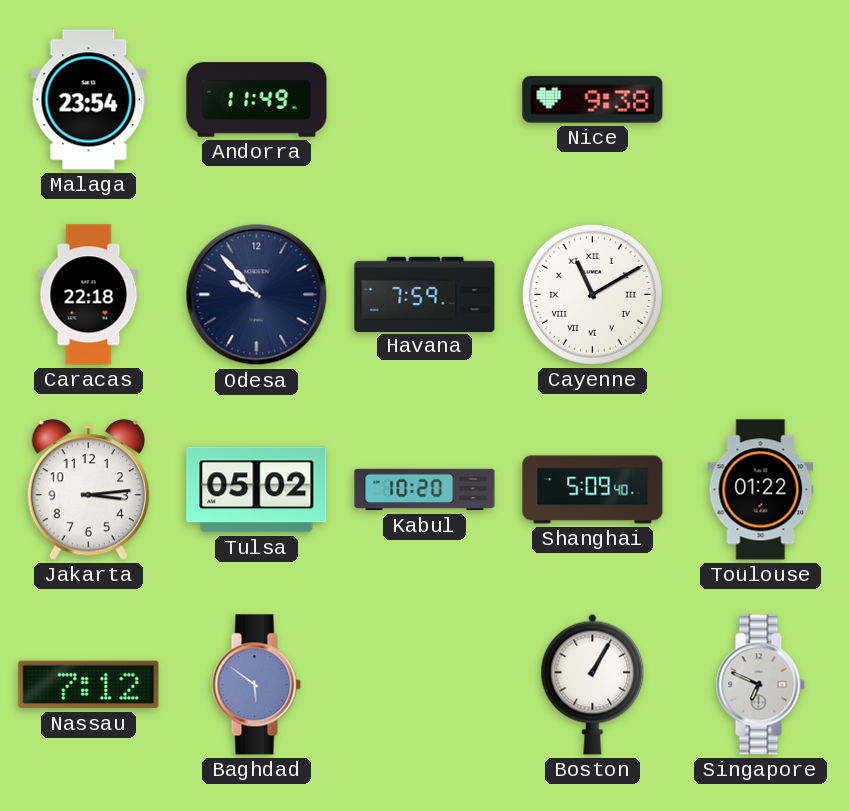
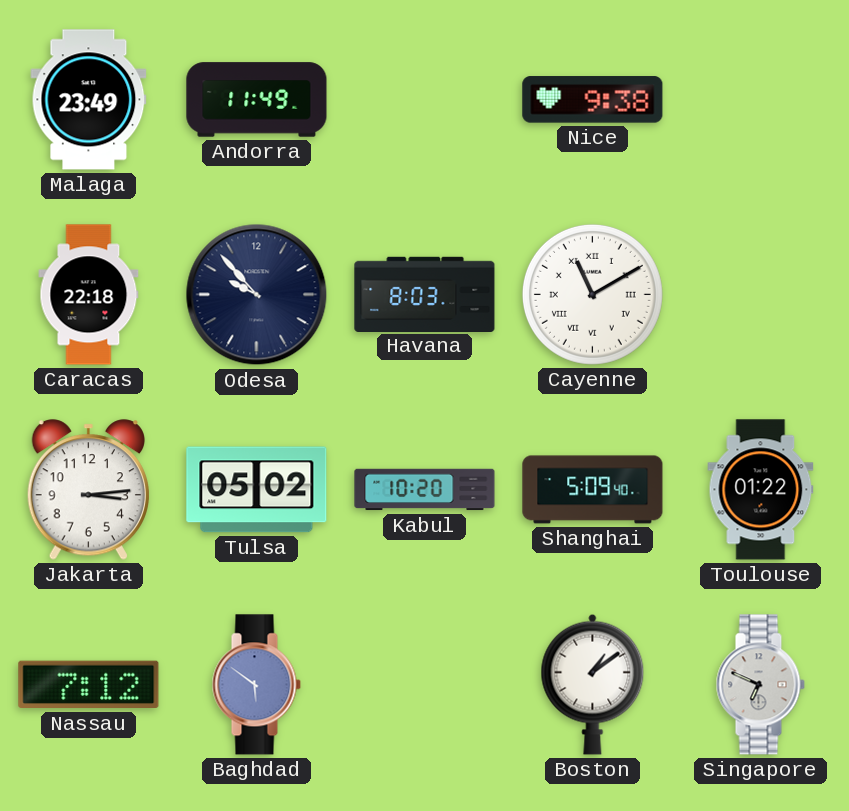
Malaga: 23:54 -> 23:49 (89, 100)
Havana: 7:59 -> 8:03 (425, 294)
Boston: 1:05 -> 1:09 (593, 684)
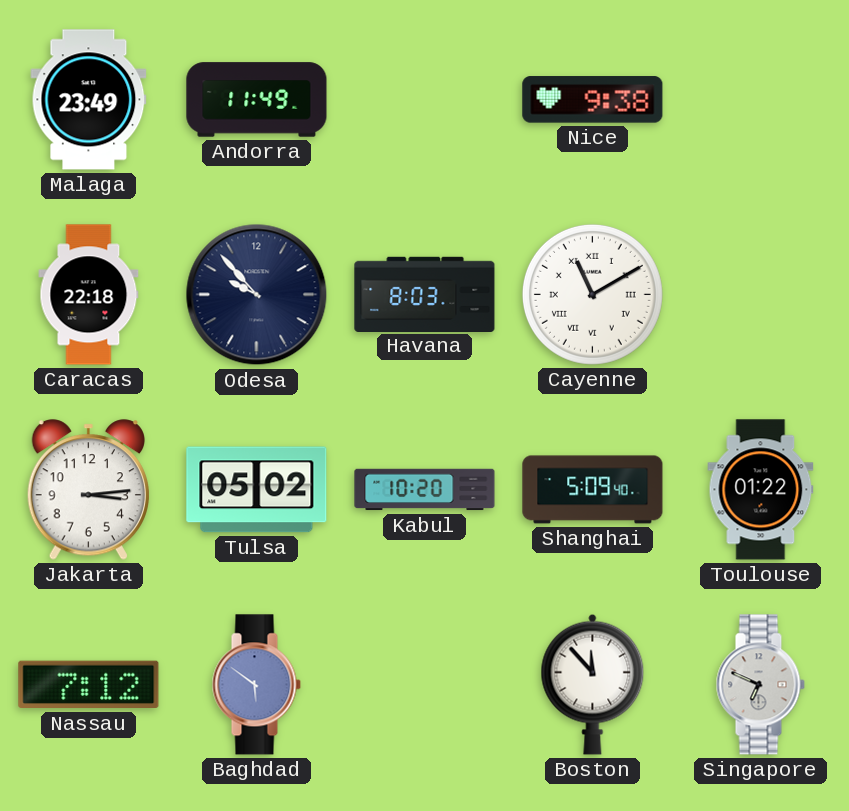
Boston: 1:09 -> 11:53 (593, 684)
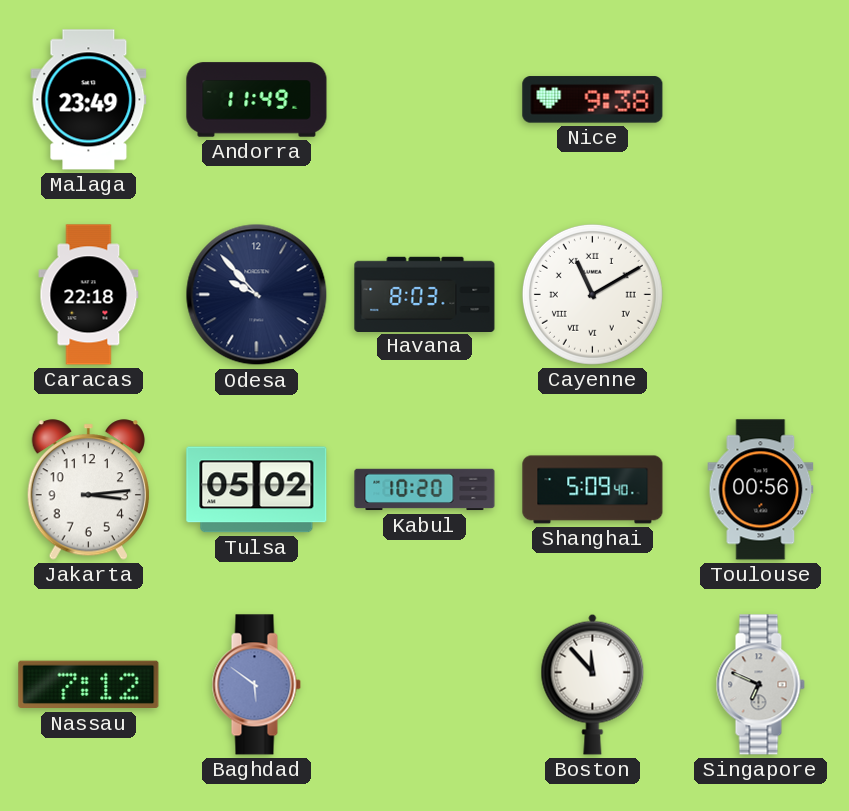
Toulouse: 01:22 -> 00:56 (761, 490)
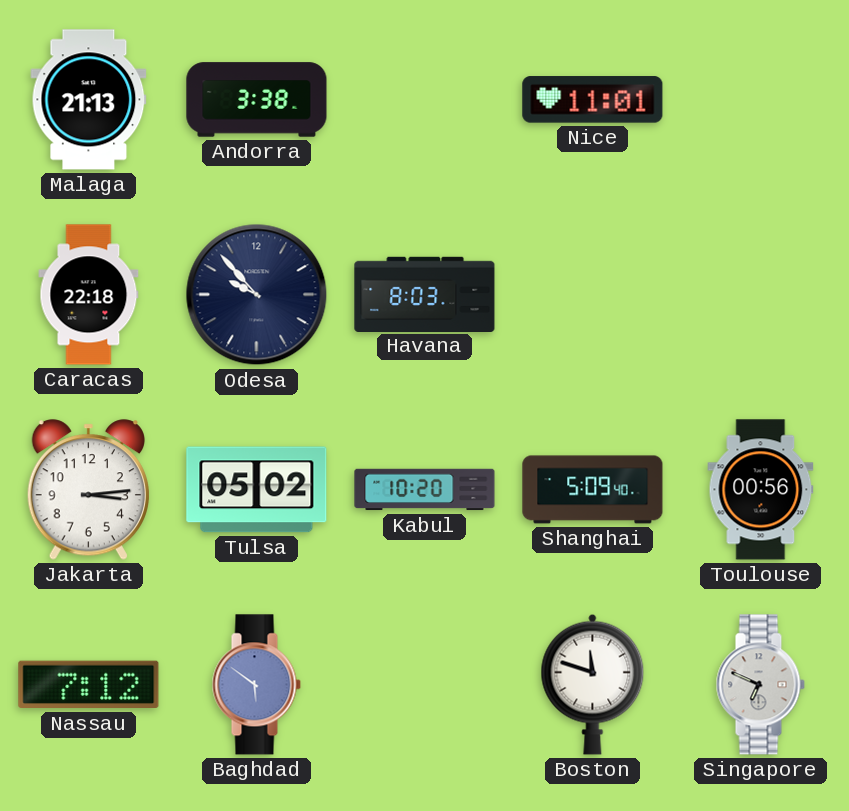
Malaga: 23:49 -> 21:13 (89, 100)
Andorra: 11:49 -> 3:38 (257, 100)
Nice: 9:38 -> 11:01 (593, 100)
Cayenne: 11:10 -> none (592, 294)
Boston: 11:53 -> 11:48 (593, 684)
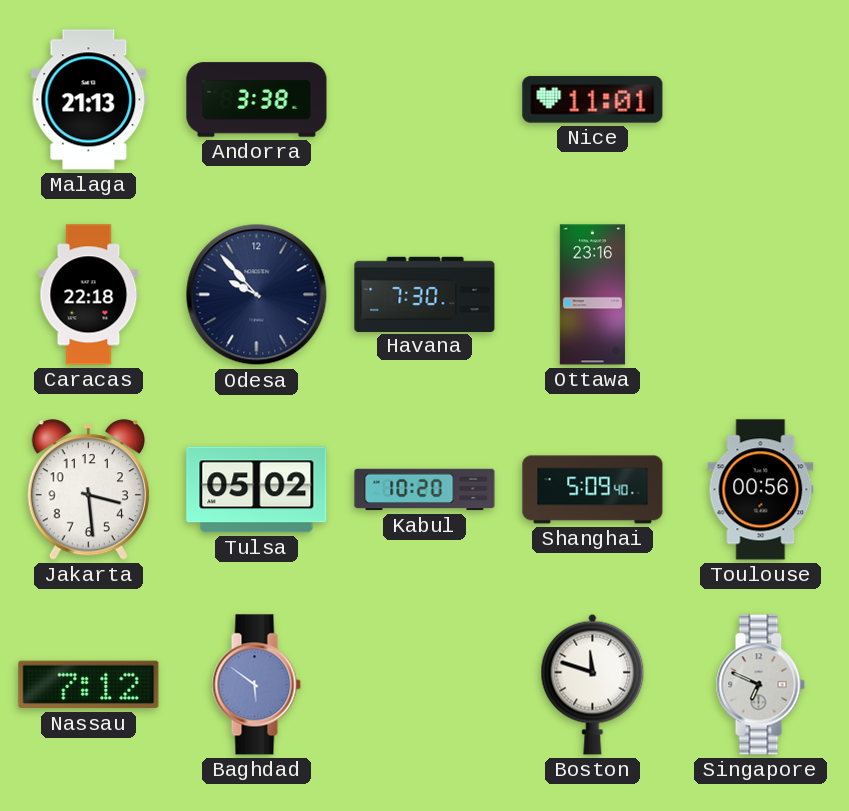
Havana: 8:03 -> 7:30 (425, 294)
Ottawa: none -> 23:16 (592, 295)
Jakarta: 3:14 -> 3:29 (88, 490)
